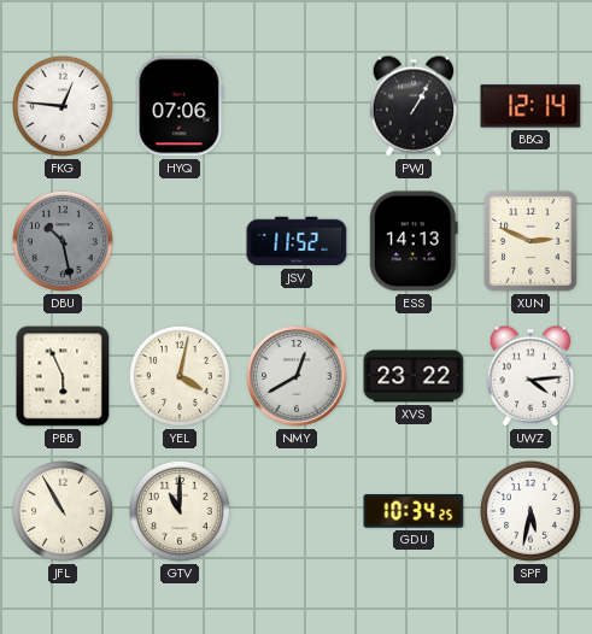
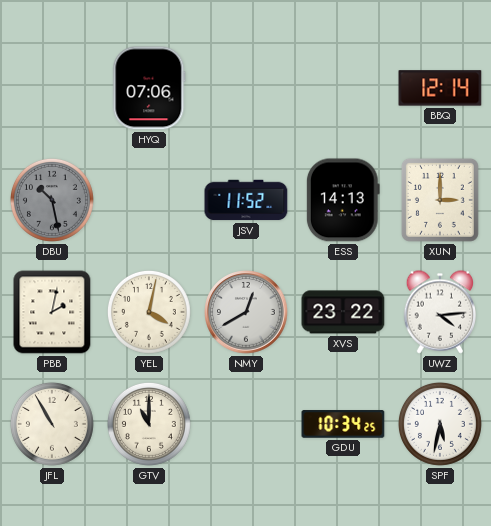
FKG: 12:46 -> none (63, 106)
PWJ: 1:05 -> none (414, 106)
XUN: 2:49 -> 3:00 (440, 200)
PBB: 5:56 -> 2:02 (52, 312)
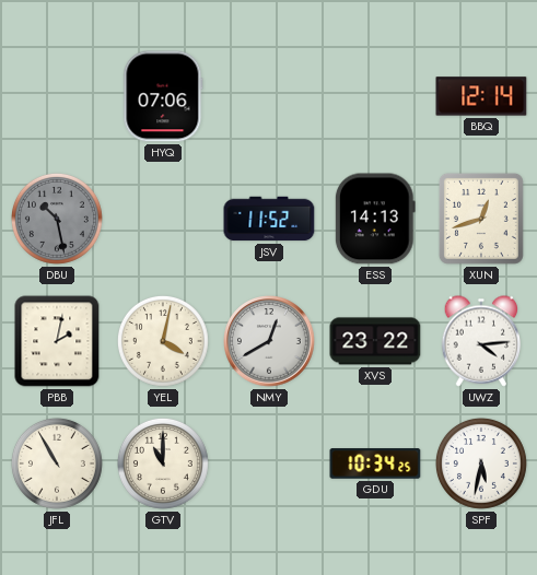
XUN: 3:00 -> 12:42 (481, 219)
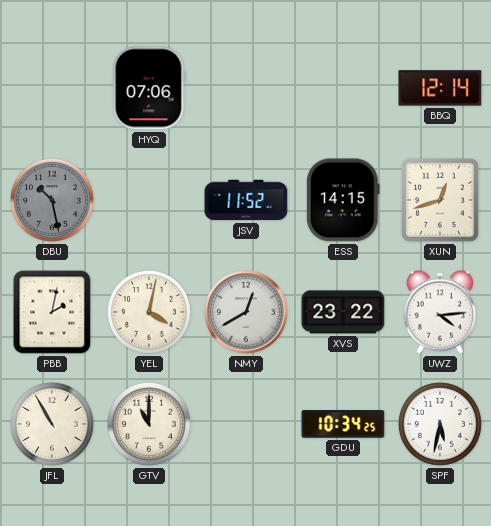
ESS: 14:13 -> 14:15 (343, 200)
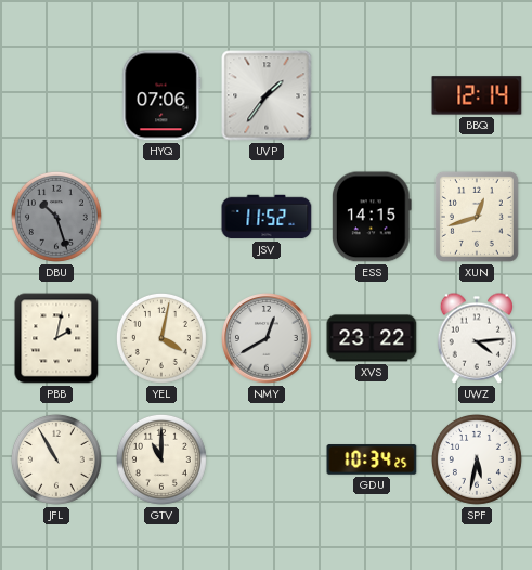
UVP: none -> 1:36 (267, 95)
DBU: 10:28 -> 10:27 (56, 217)
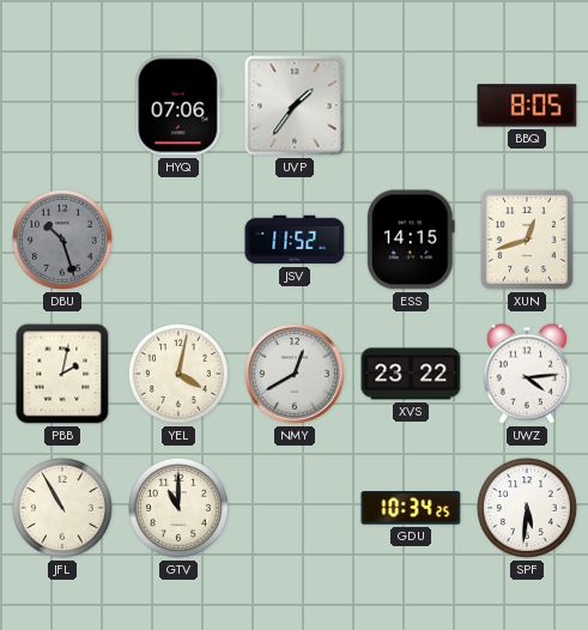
BBQ: 12:14 -> 8:05 (527, 105)
SPF: 5:32 -> 5:31 (527, 508)
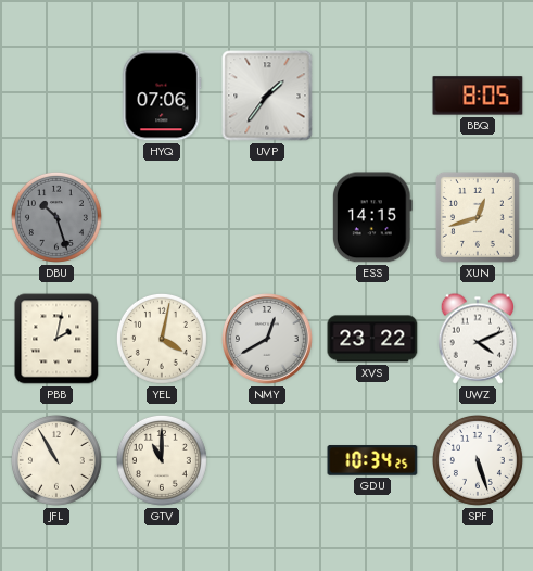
JSV: 11:52 -> none (295, 240)
UWZ: 4:14 -> 4:11 (478, 339)
SPF: 5:31 -> 5:27 (478, 460)
